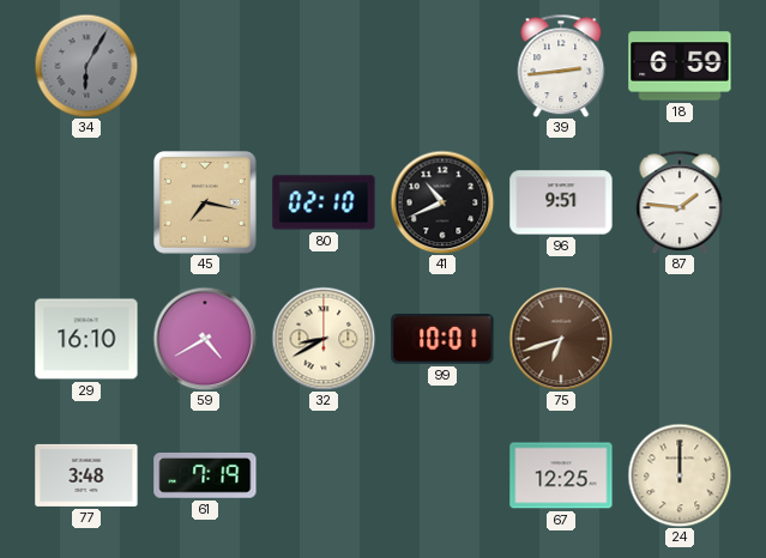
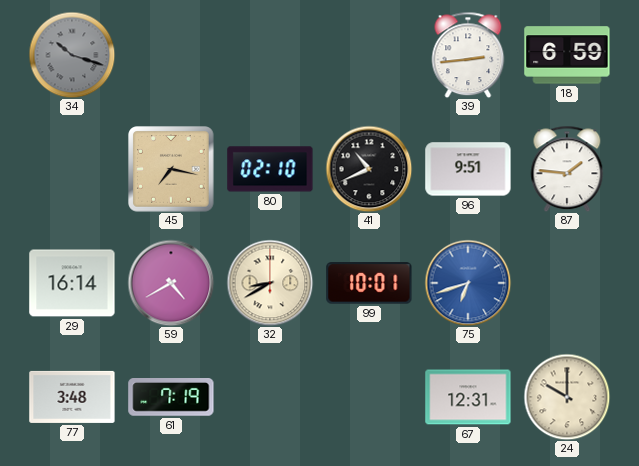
34: 6:05 -> 10:18 (72, 55)
29: 16:10 -> 16:14 (72, 283)
75 dial: brown -> blue (468, 283)
67: 12:25 -> 12:31 (468, 397)
24: 12:00 -> 10:00 (567, 397)
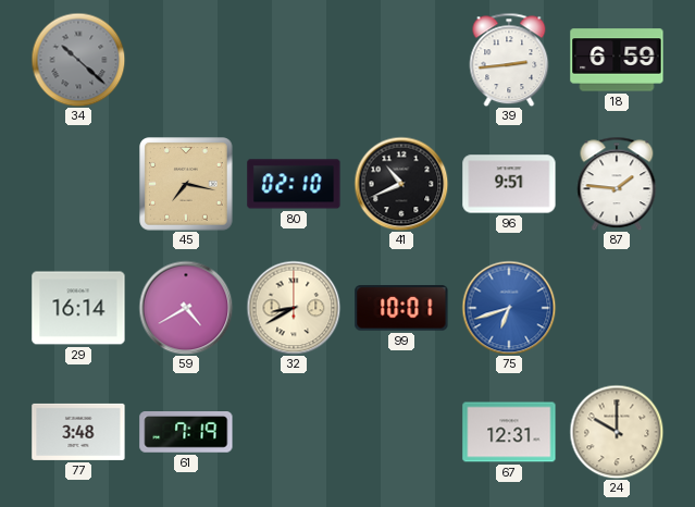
34: 10:18 -> 10:22 (78, 60)
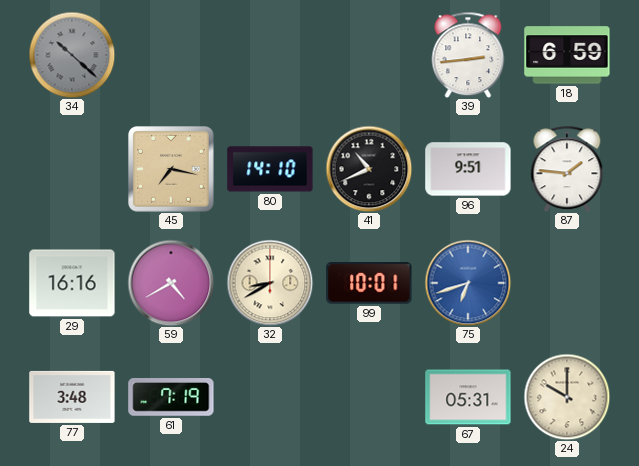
80: 02:10 -> 14:10 (270, 169)
29: 16:14 -> 16:16 (72, 283)
67: 12:31 -> 05:31 (468, 397)
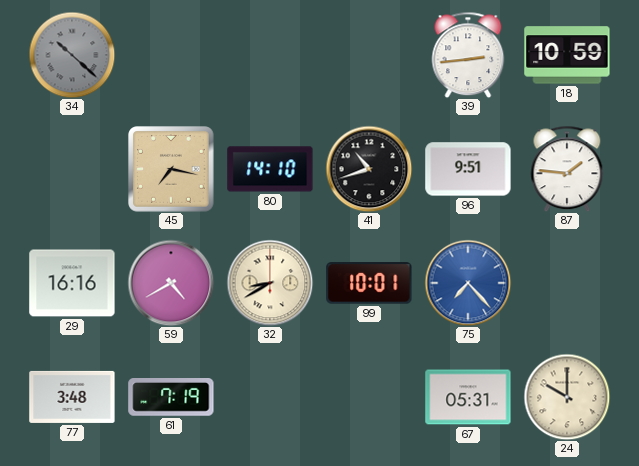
18: 6:59 -> 10:59 (567, 55)
41: 10:41 -> 10:42 (369, 169)
75: 6:42 -> 7:23 (468, 283)
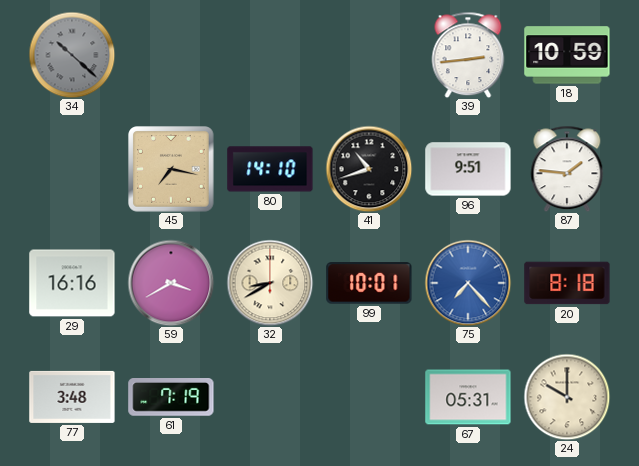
59: 4:40 -> 3:40 (171, 283)
20: none -> 8:18 (567, 283)
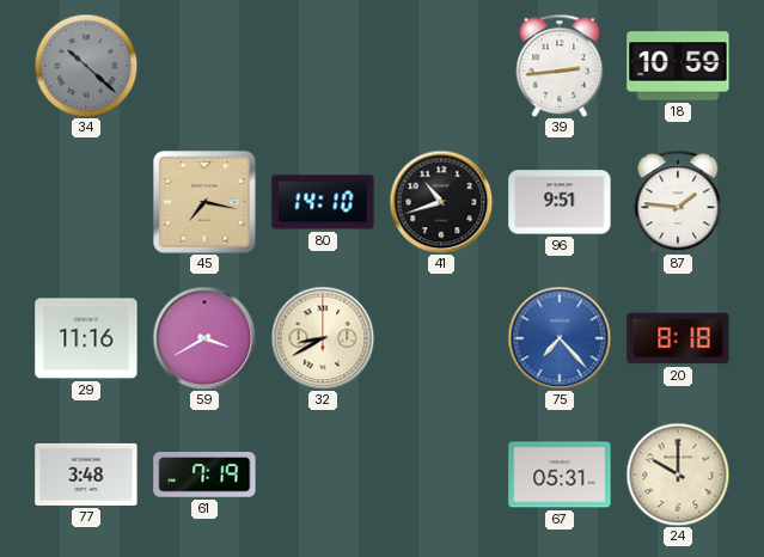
29: 16:16 -> 11:16 (86, 338)
99: 10:01 -> none (369, 283)
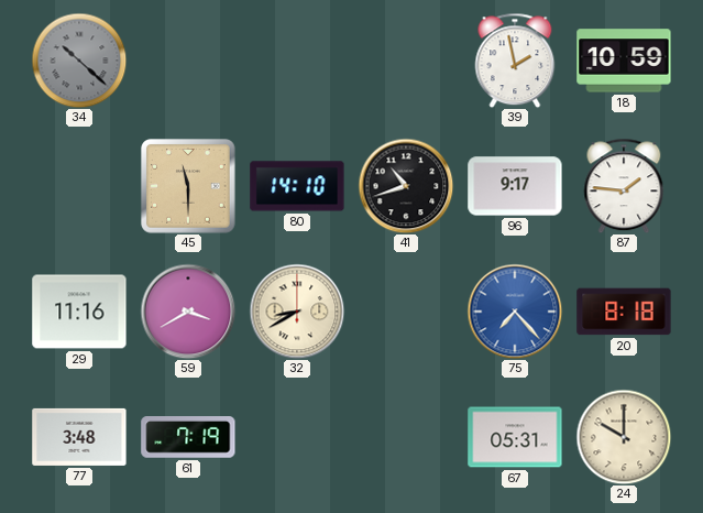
39: 2:44 -> 1:58 (515, 61)
45: 7:17 -> 11:30 (188, 186)
96: 9:51 -> 9:17 (515, 186)
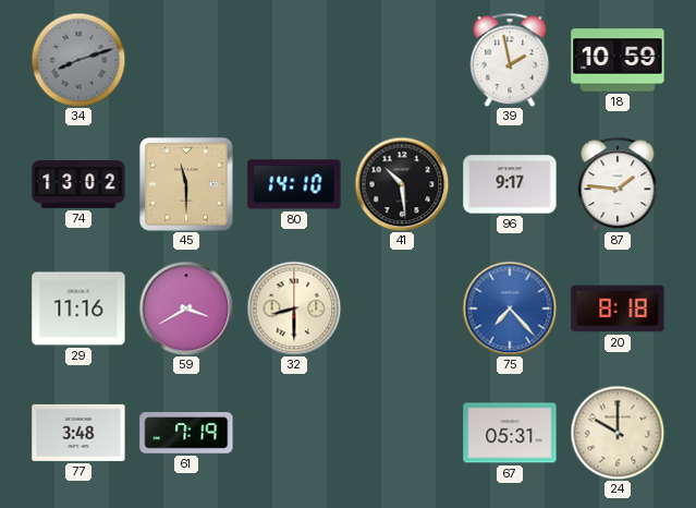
34: 10:22 -> 8:12 (78, 60)
74: none -> 13:02 (78, 184)
41: 10:42 -> 10:29 (402, 184)
32: 8:40 -> 8:30 (294, 309)
